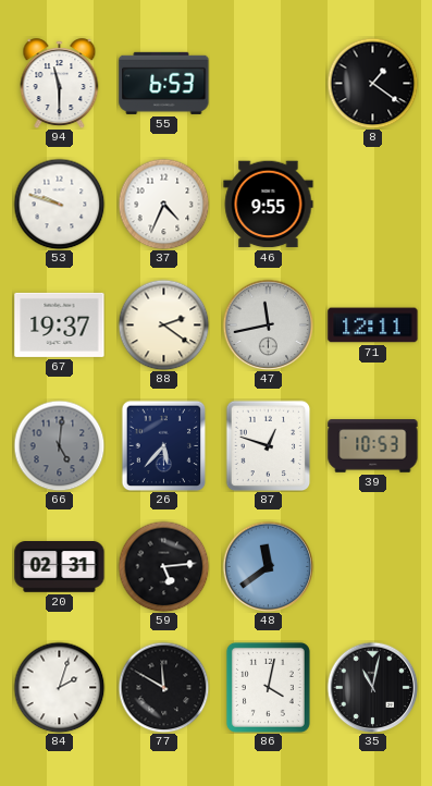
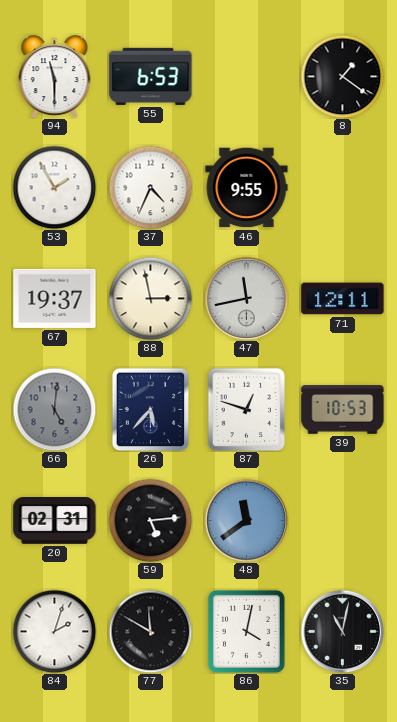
53: 9:48 -> 1:55 (54, 187)
88: 2:21 -> 2:58 (150, 298)
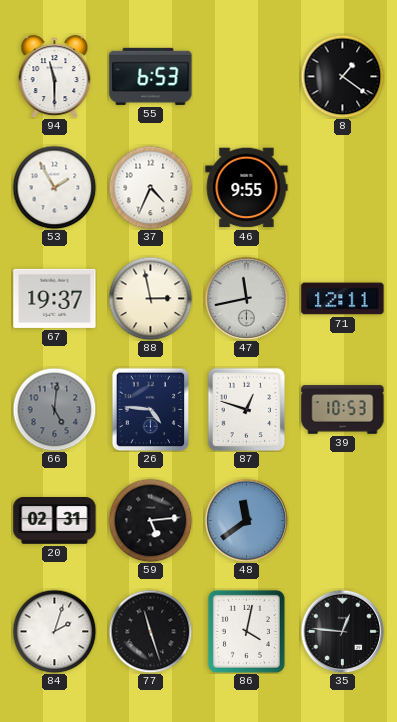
26: 5:37 -> 4:46 (151, 409)
77: 11:50 -> 11:27 (150, 631)
35: 11:02 -> 12:46 (342, 631)
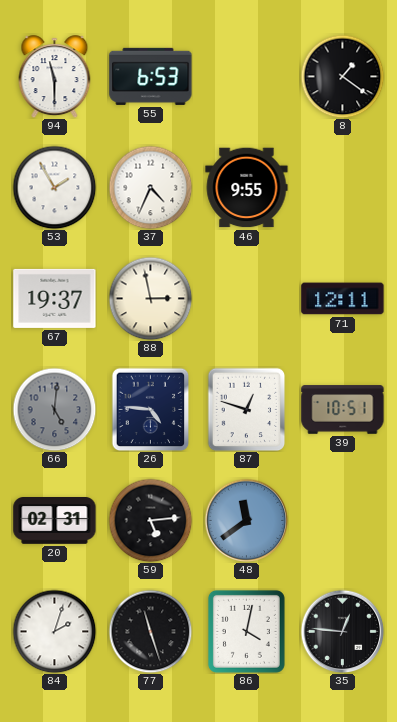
47: 11:43 -> none (246, 298)
39: 10:53 -> 10:51 (343, 410)
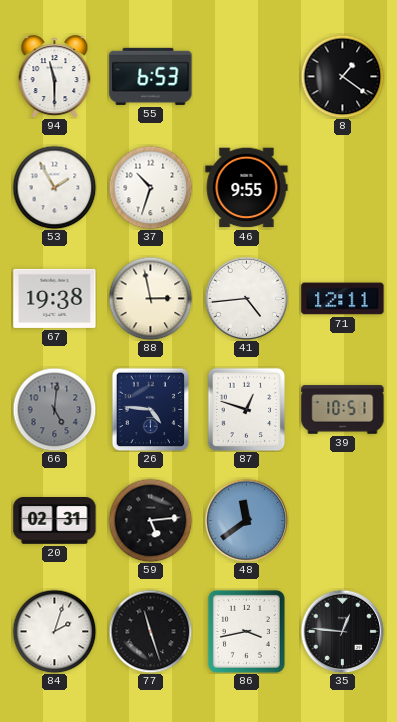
37: 4:34 -> 10:33 (150, 187)
67: 19:37 -> 19:38 (55, 298)
41: none -> 4:44 (246, 298)
86: 4:02 -> 3:43 (246, 631)
